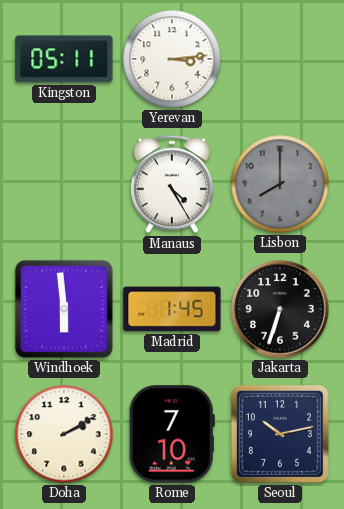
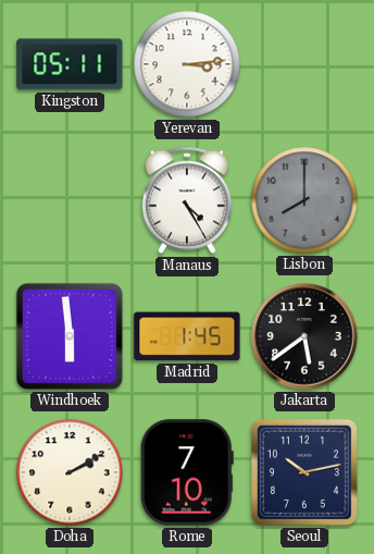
Jakarta: 6:33 -> 5:39 (304, 336)
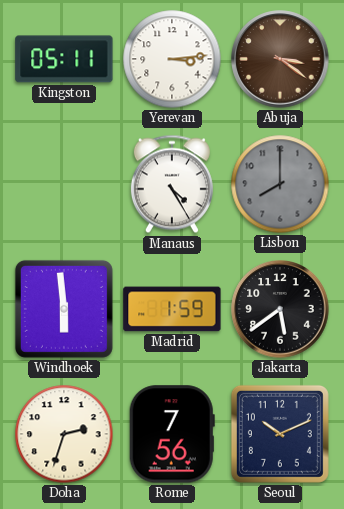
Abuja: none -> 3:21 (280, 59)
Madrid: 1:45 -> 1:59 (172, 309)
Doha: 2:10 -> 2:33 (64, 434)
Rome: 7:10 -> 7:56 (172, 434)
Seoul: 10:13 -> 10:11 (280, 434)
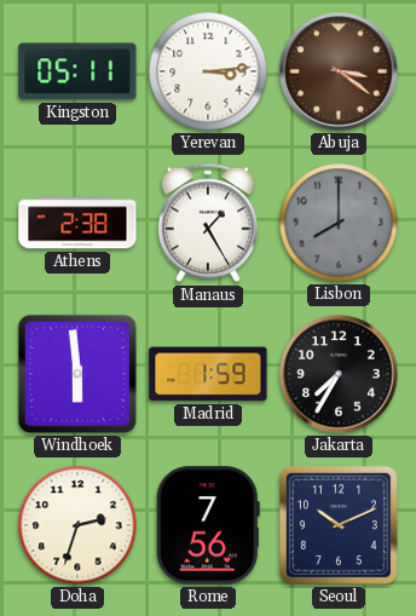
Athens: none -> 2:38 (77, 223)
Manaus: 4:25 -> 1:25 (208, 223)
Jakarta: 5:39 -> 7:35 (339, 374)
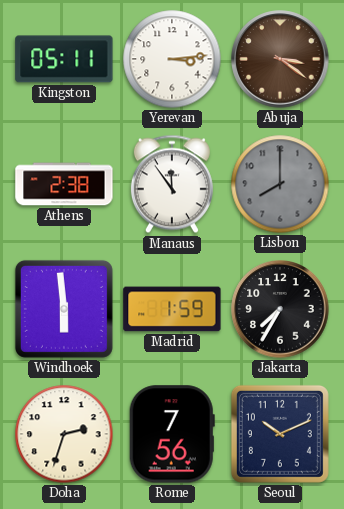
Manaus: 1:25 -> 11:54 (172, 184)
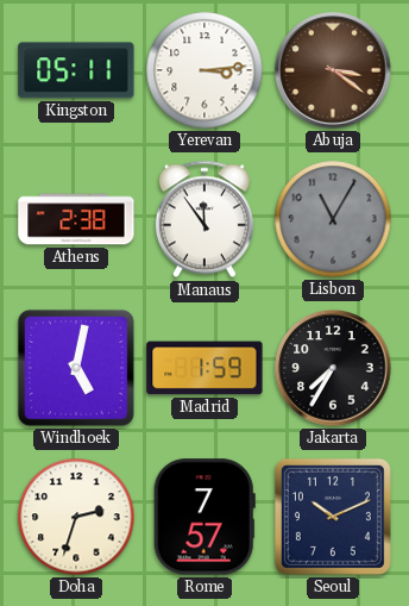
Lisbon: 8:00 -> 11:05 (333, 219)
Windhoek: 5:59 -> 5:02 (76, 368)
Rome: 7:56 -> 7:57 (204, 517)
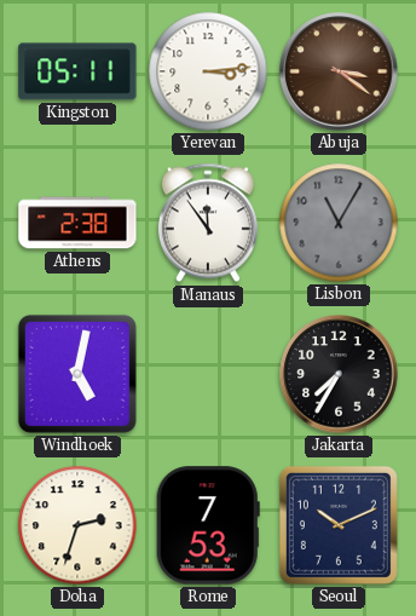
Madrid: 1:59 -> none (204, 368)
Rome: 7:57 -> 7:53 (208, 525)
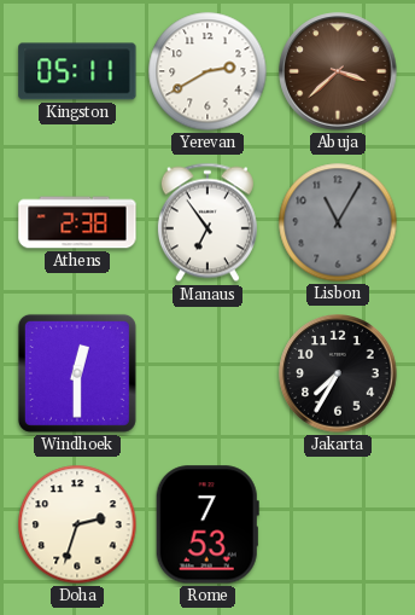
Yerevan: 3:14 -> 2:40 (207, 71)
Abuja: 3:21 -> 3:38 (338, 71)
Manaus: 11:54 -> 6:54 (207, 222)
Windhoek: 5:02 -> 12:30 (77, 373)
Seoul: 10:11 -> none (339, 525)
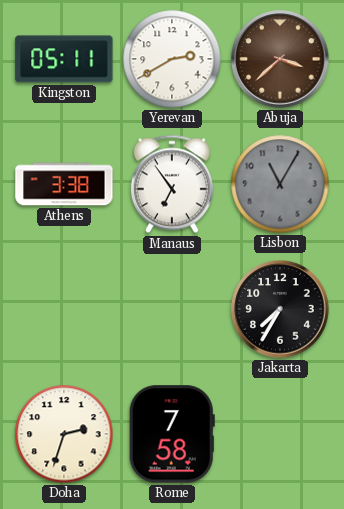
Athens: 2:38 -> 3:38 (64, 184)
Windhoek: 12:30 -> none (77, 373)
Rome: 7:53 -> 7:58 (172, 434)
